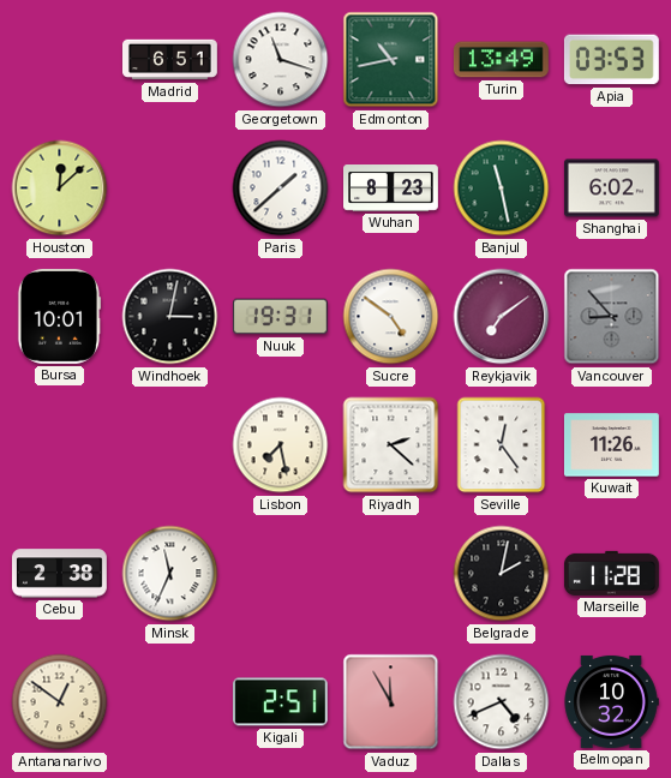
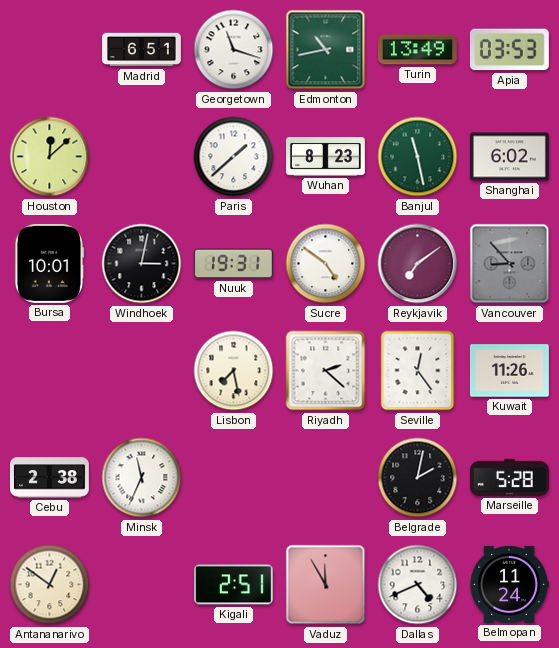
Marseille: 11:28 -> 5:28 (509, 477)
Belmopan: 10:32 -> 11:24 (509, 584)
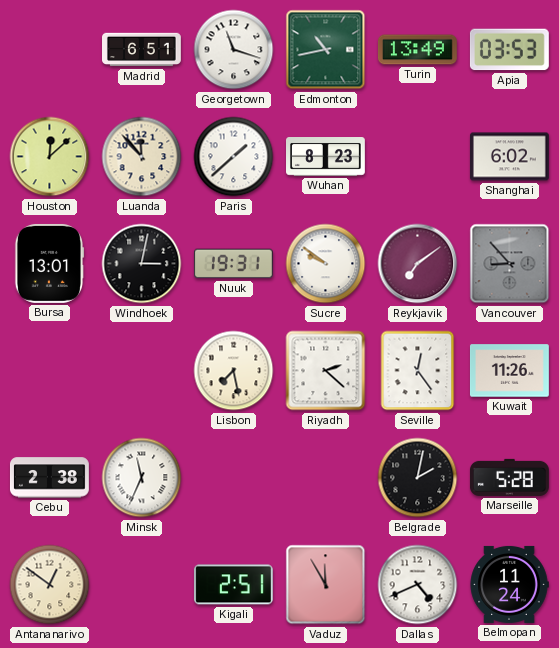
Luanda: none -> 11:53 (142, 157)
Banjul: 11:28 -> none (418, 157)
Bursa: 10:01 -> 13:01 (49, 263)
Sucre: 4:51 -> 9:51 (326, 264)
